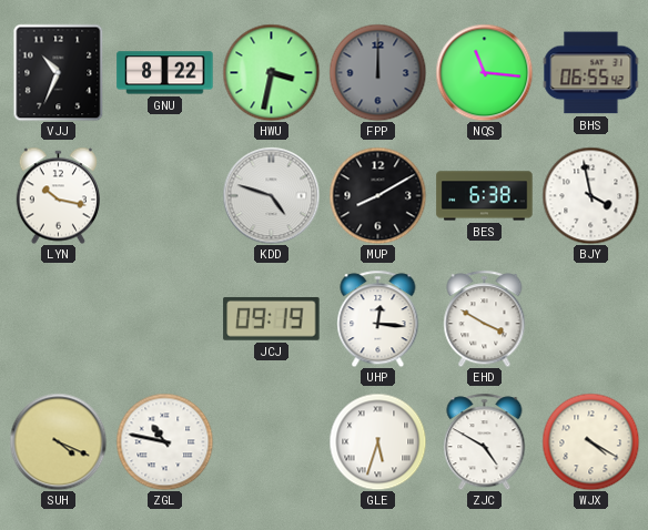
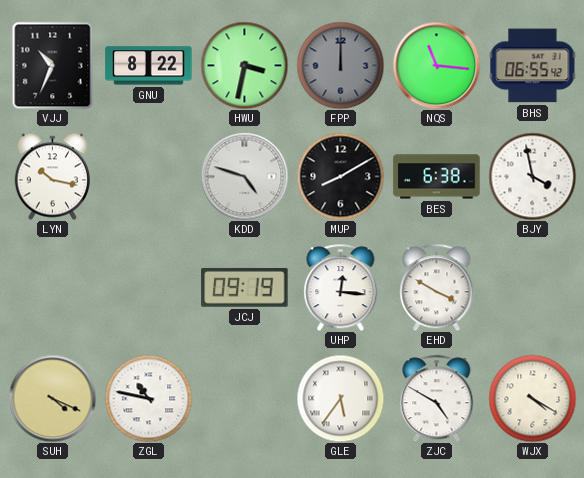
GLE: 5:33 -> 5:36 (340, 398)
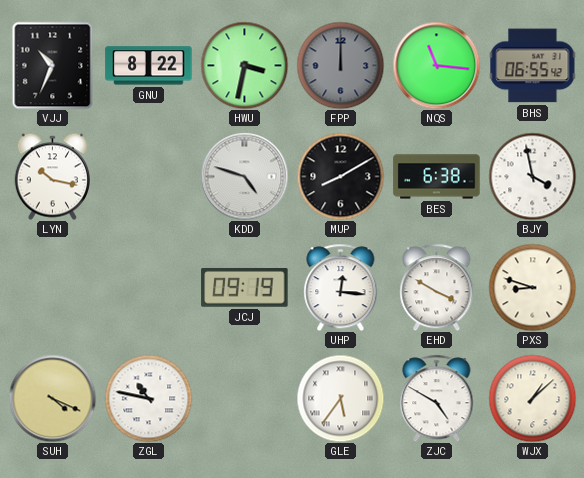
PXS: none -> 8:48 (532, 287)
WJX: 4:20 -> 1:08 (532, 398)
